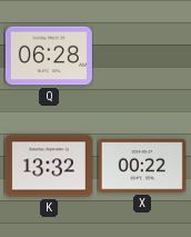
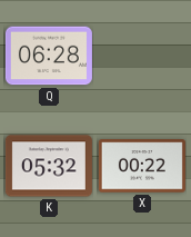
K: 13:32 -> 05:32 (49, 166)
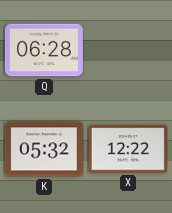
X: 00:22 -> 12:22 (128, 149)
